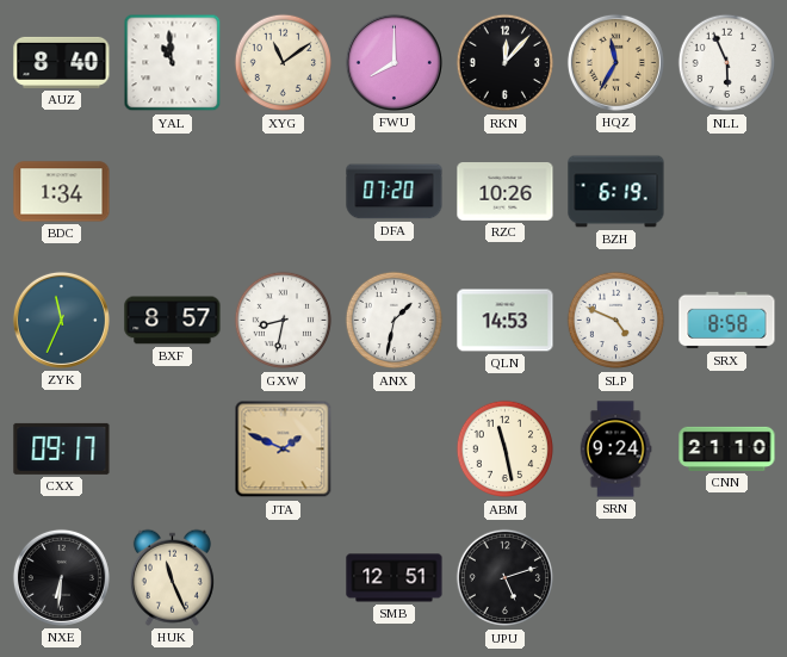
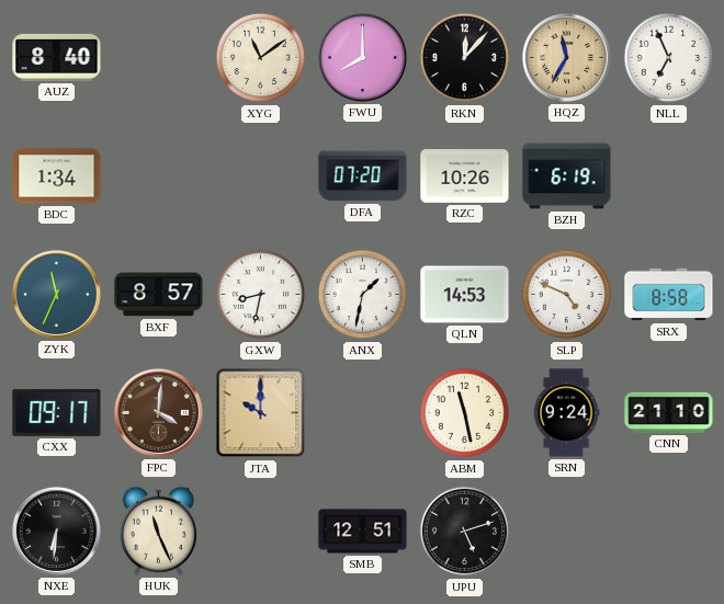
YAL: 10:59 -> none (173, 63)
NLL: 5:56 -> 6:56 (669, 58)
FPC: none -> 4:01 (158, 412)
JTA: 1:49 -> 10:00 (261, 413)
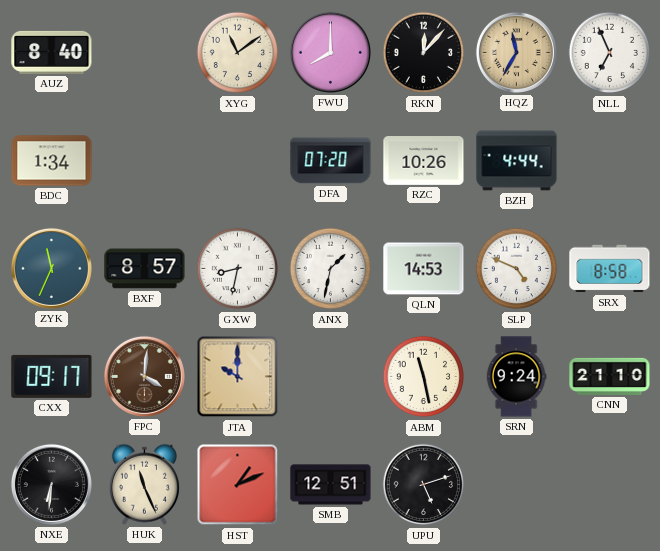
BZH: 6:19 -> 4:44 (517, 161)
HST: none -> 1:11 (238, 485)
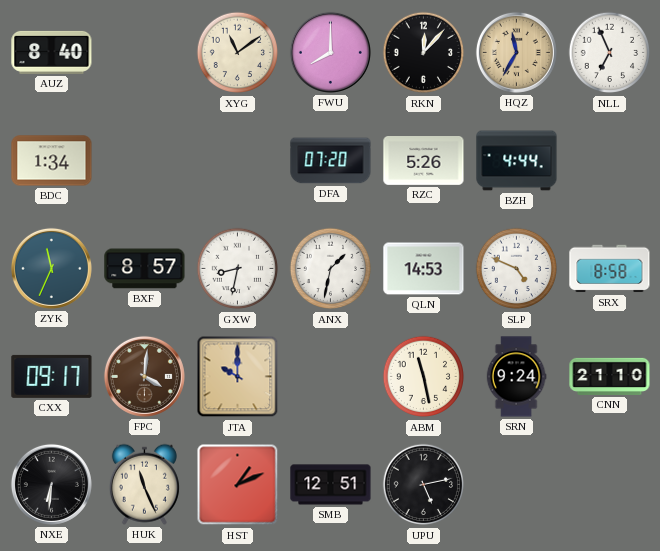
RZC: 10:26 -> 5:26 (424, 161)
UPU: 5:12 -> 5:13 (424, 485)
